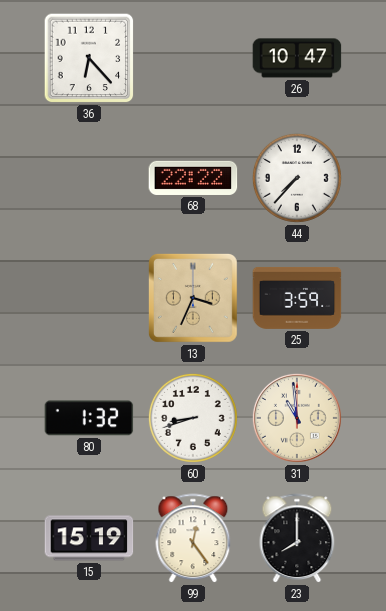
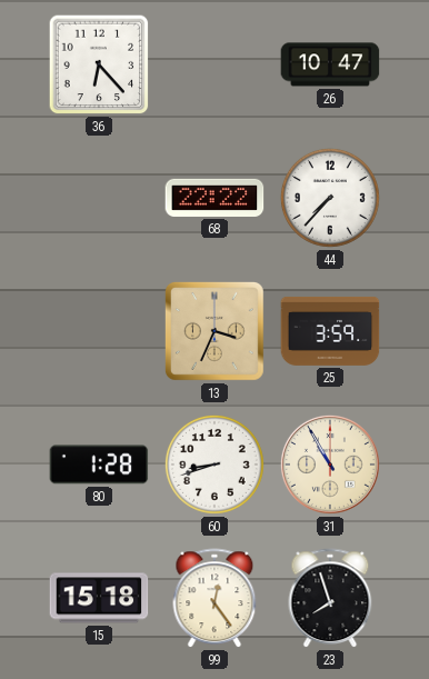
80: 1:32 -> 1:28 (99, 465)
31: 10:59 -> 10:55 (330, 465)
15: 15:19 -> 15:18 (99, 598)
23: 8:00 -> 7:57 (330, 599)
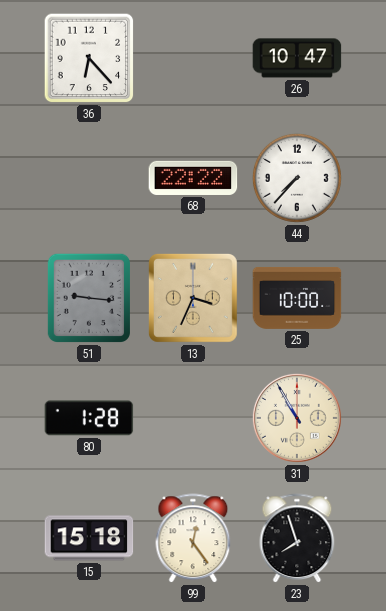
51: none -> 9:16 (88, 298)
25: 3:59 -> 10:00 (297, 298)
60: 8:42 -> none (214, 465)
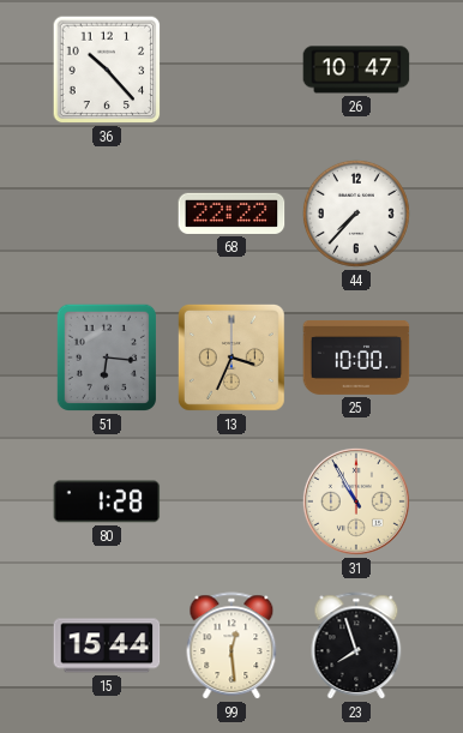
36: 6:23 -> 10:23 (107, 70)
51: 9:16 -> 6:16 (106, 358)
15: 15:18 -> 15:44 (107, 645)
99: 12:24 -> 12:29 (231, 647)
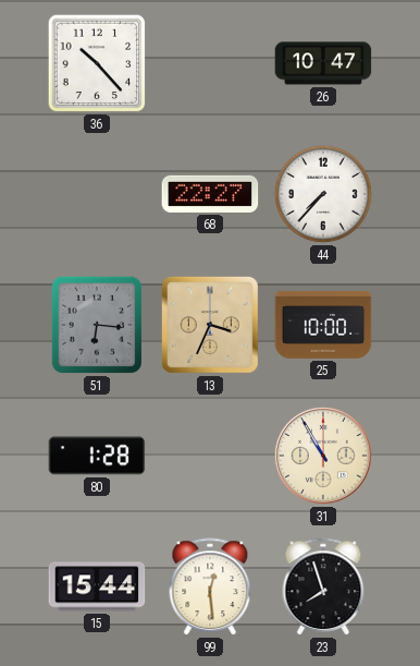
68: 22:22 -> 22:27 (210, 194)
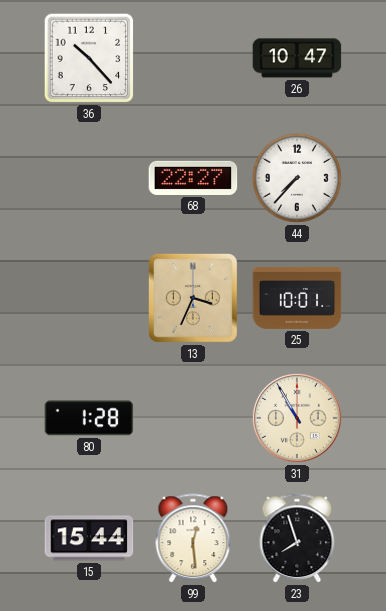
51: 6:16 -> none (96, 325)
25: 10:00 -> 10:01 (297, 298)
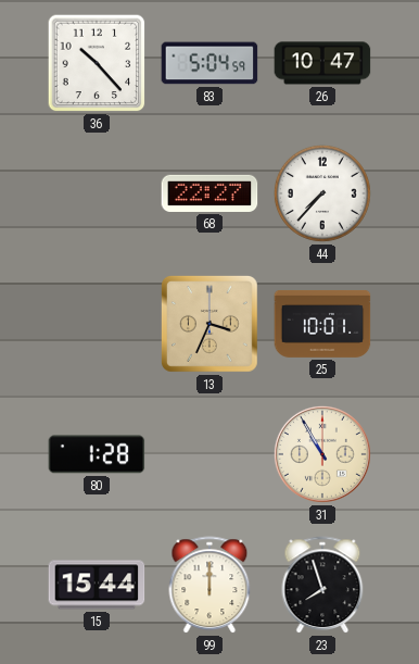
83: none -> 5:04 (210, 63)
99: 12:29 -> 12:00 (210, 586)
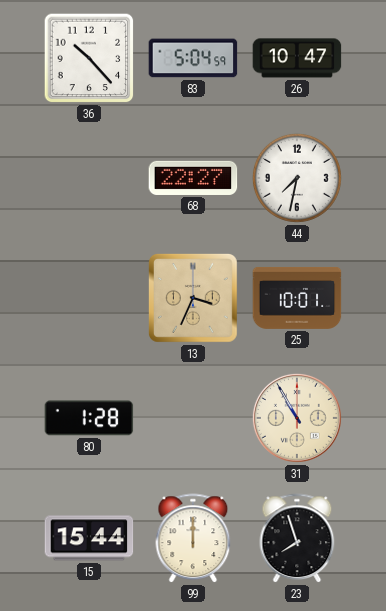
44: 7:37 -> 7:32 (297, 178)
